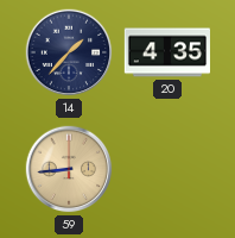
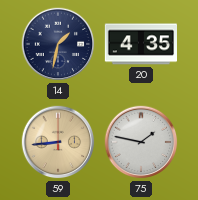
14: 1:37 -> 1:32 (58, 44)
75: none -> 1:47 (141, 142)
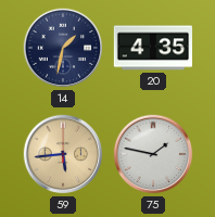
59: 8:44 -> 5:44 (63, 154)
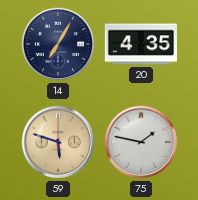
14: 1:32 -> 7:05 (58, 44)
59: 5:44 -> 5:48 (58, 142)
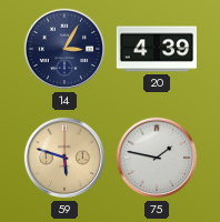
14: 7:05 -> 3:05 (64, 49)
20: 4:35 -> 4:39 (156, 49)
